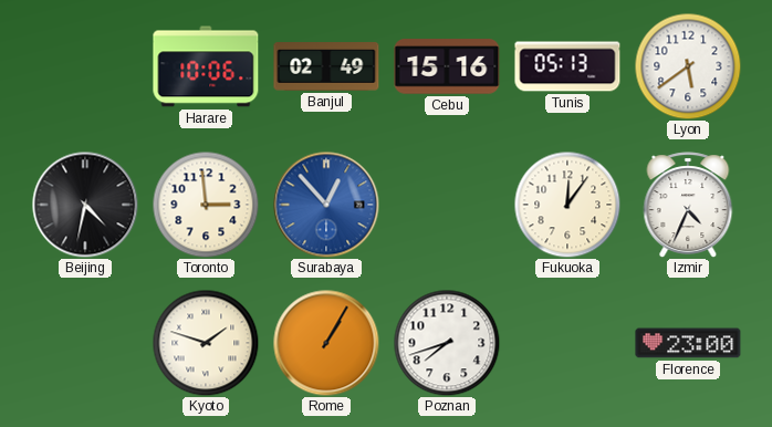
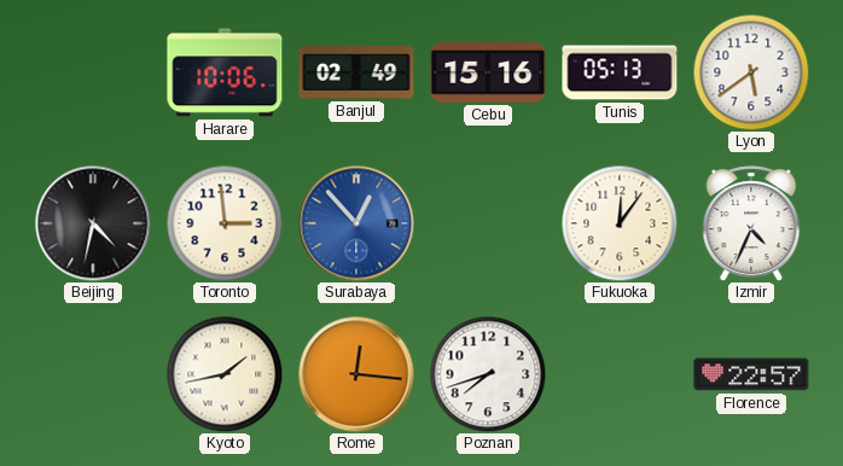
Kyoto: 1:48 -> 1:43 (225, 374)
Rome: 1:05 -> 12:16 (356, 374)
Florence: 23:00 -> 22:57 (751, 374)
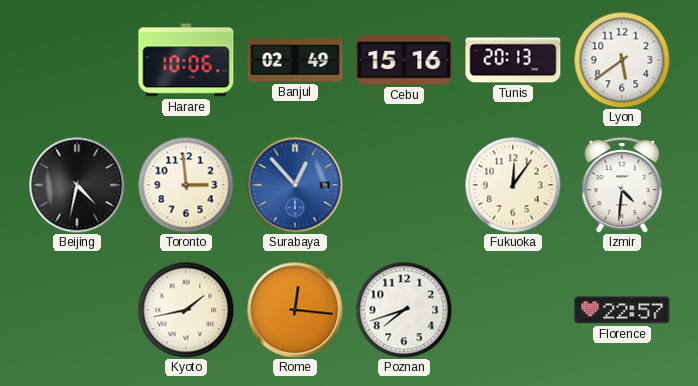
Tunis: 05:13 -> 20:13 (513, 60)
Izmir: 4:34 -> 4:31 (622, 185)
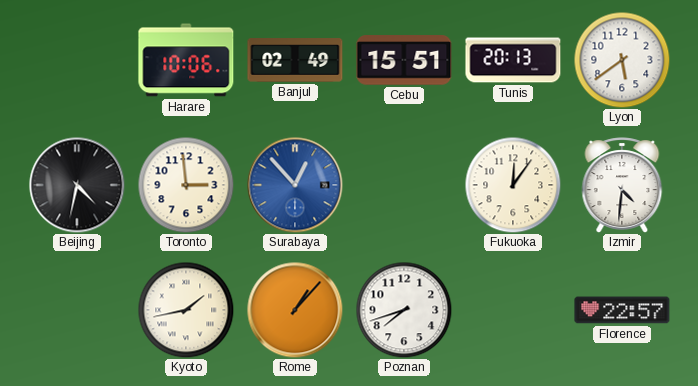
Cebu: 15:16 -> 15:51 (404, 60)
Rome: 12:16 -> 1:07 (295, 310)
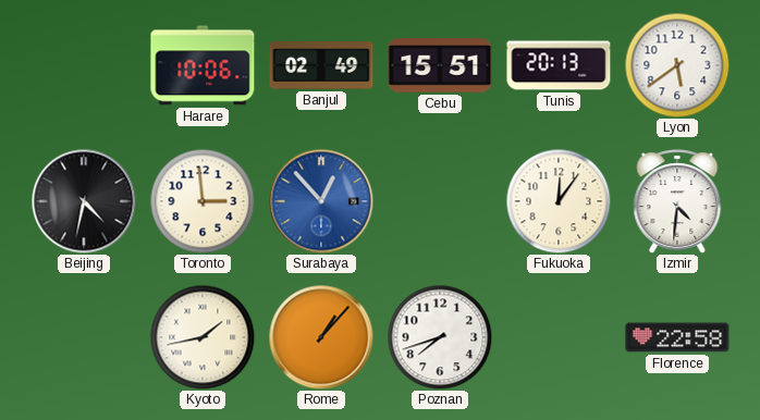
Florence: 22:57 -> 22:58 (677, 337)
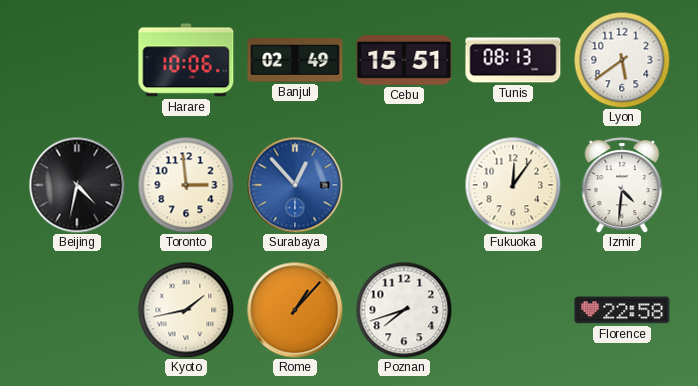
Tunis: 20:13 -> 08:13 (513, 60)
